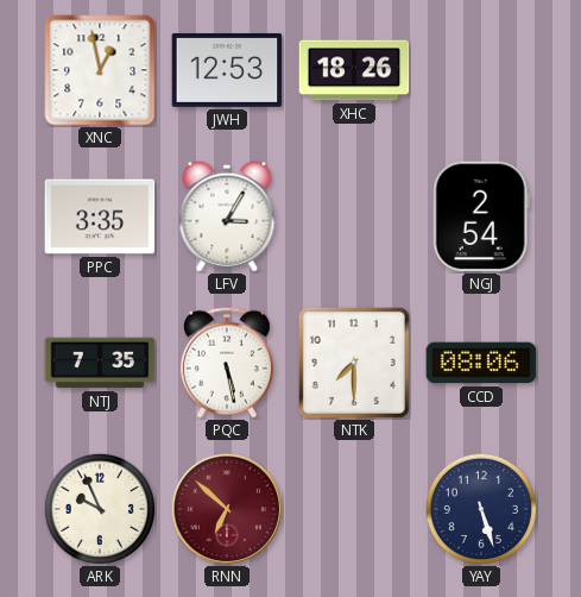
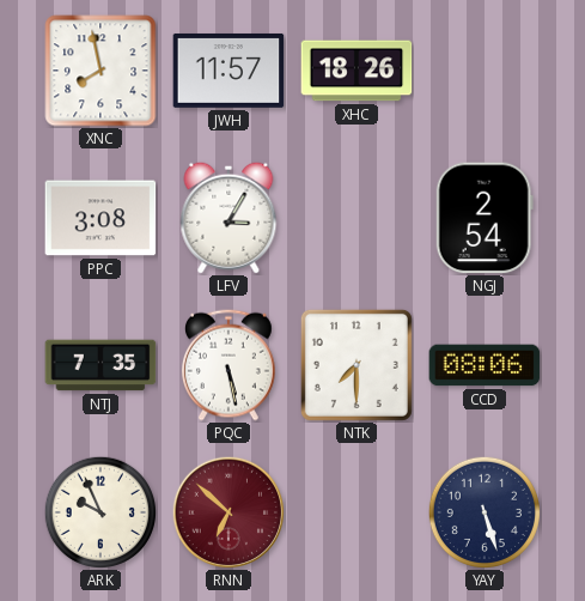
XNC: 12:58 -> 7:58 (100, 71)
JWH: 12:53 -> 11:57 (228, 71)
PPC: 3:35 -> 3:08 (100, 218)
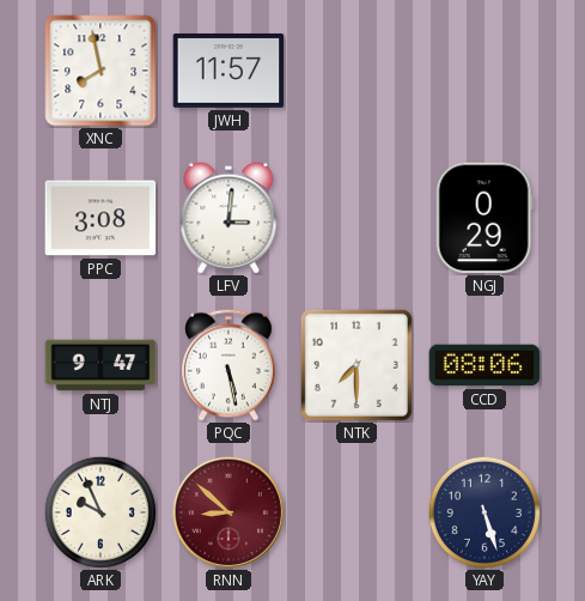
XHC: 18:26 -> none (357, 71)
LFV: 3:05 -> 3:01 (228, 218)
NGJ: 2:54 -> 0:29 (485, 218)
NTJ: 7:35 -> 9:47 (100, 365)
RNN: 6:52 -> 8:52 (228, 512)
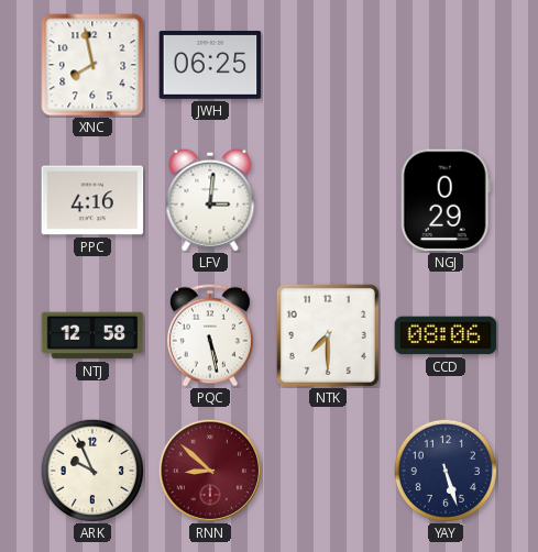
JWH: 11:57 -> 06:25 (210, 65)
PPC: 3:08 -> 4:16 (92, 200)
NTJ: 9:47 -> 12:58 (92, 335)
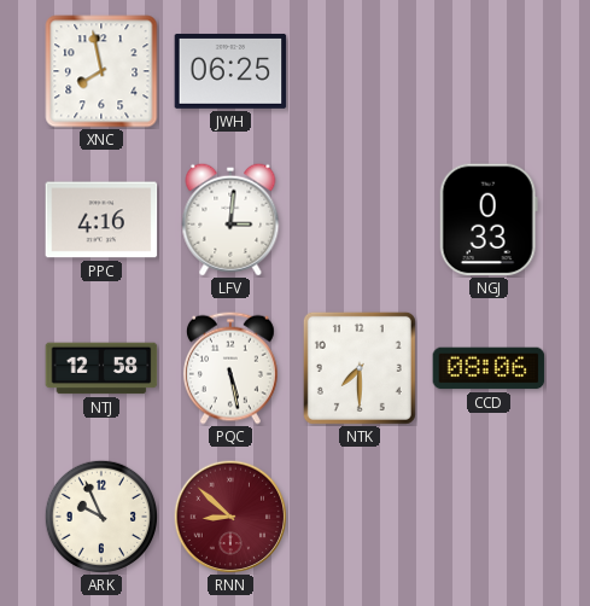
NGJ: 0:29 -> 0:33 (489, 220)
YAY: 5:27 -> none (444, 470)
